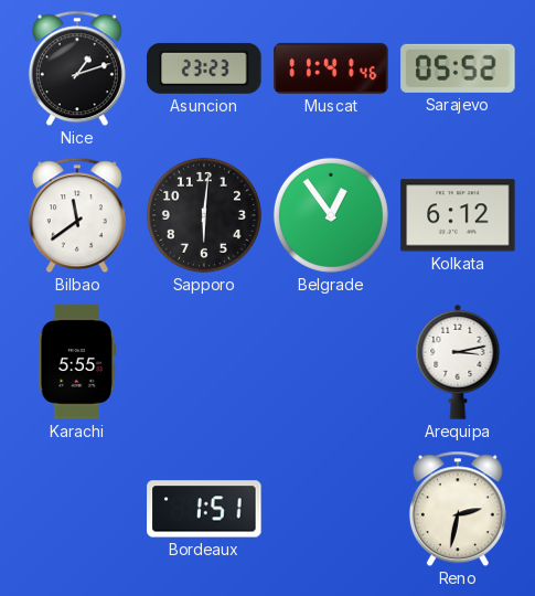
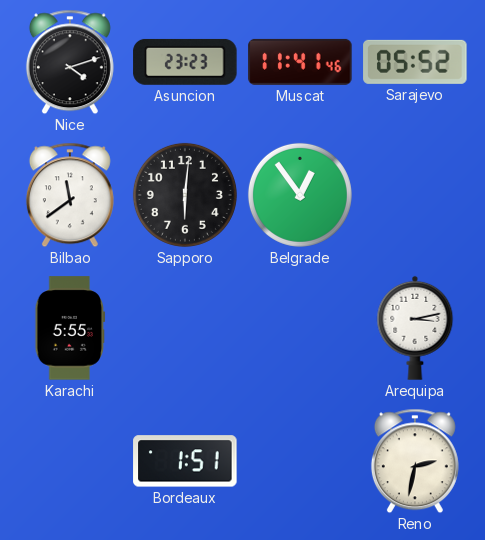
Nice: 1:12 -> 4:12 (70, 62)
Kolkata: 6:12 -> none (458, 215)
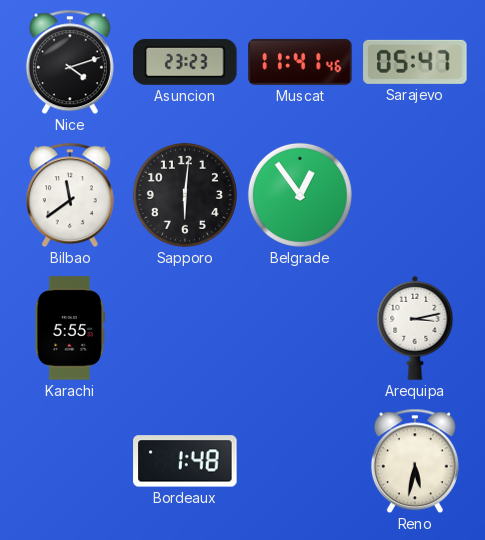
Sarajevo: 05:52 -> 05:47 (415, 62)
Bordeaux: 1:51 -> 1:48 (185, 461)
Reno: 2:32 -> 5:32 (415, 461)
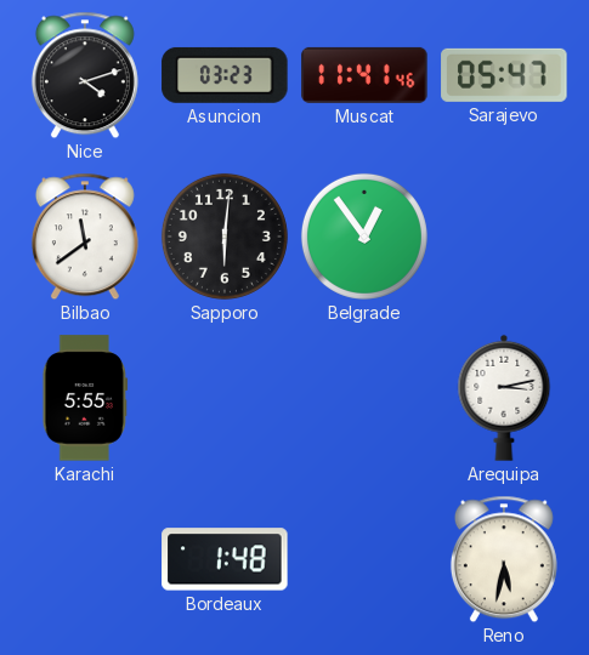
Asuncion: 23:23 -> 03:23 (225, 75)
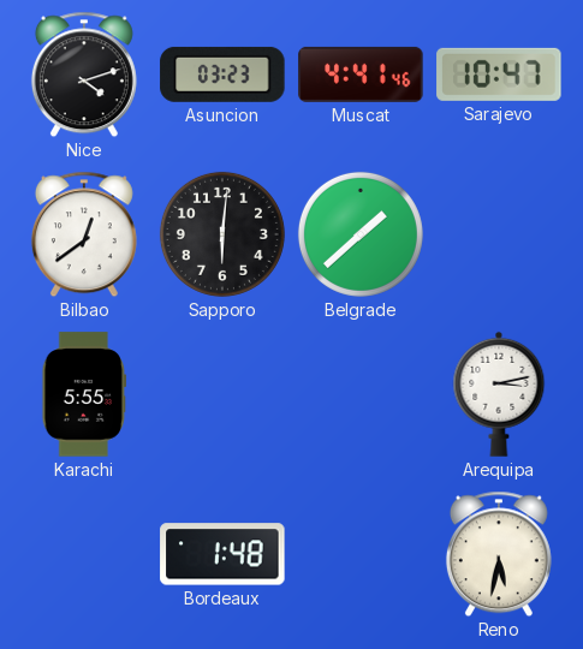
Muscat: 11:41 -> 4:41 (361, 75)
Sarajevo: 05:47 -> 10:47 (499, 75)
Bilbao: 11:39 -> 12:39 (84, 234)
Belgrade: 12:54 -> 1:38 (361, 234)
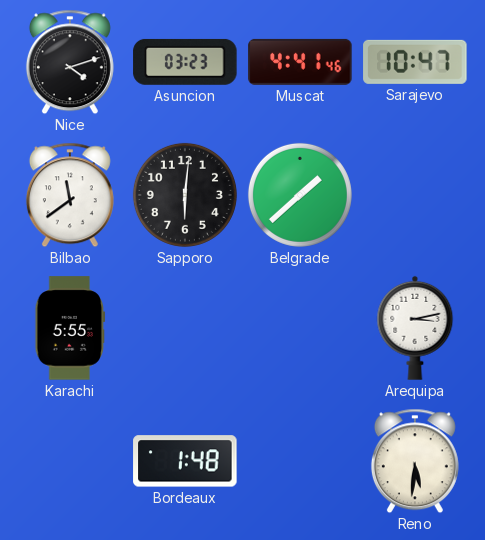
Bilbao: 12:39 -> 11:39 (70, 195)
Reno: 5:32 -> 5:31 (415, 461)
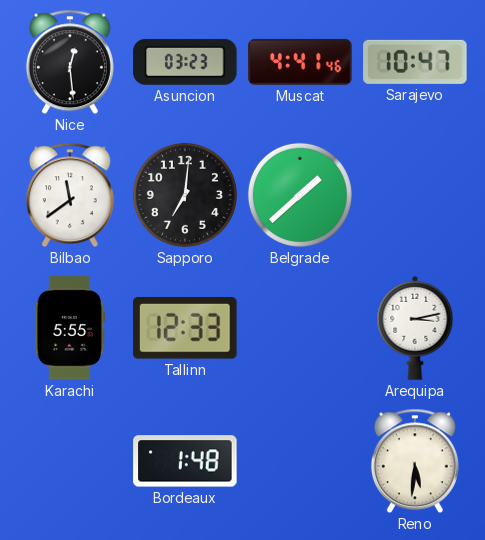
Nice: 4:12 -> 12:29 (70, 62)
Sapporo: 6:01 -> 7:01 (185, 195)
Tallinn: none -> 12:33 (185, 328)
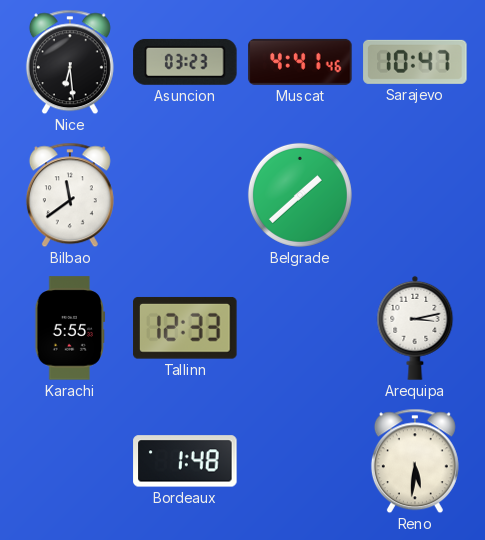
Nice: 12:29 -> 6:29 (70, 62)
Sapporo: 7:01 -> none (185, 195)
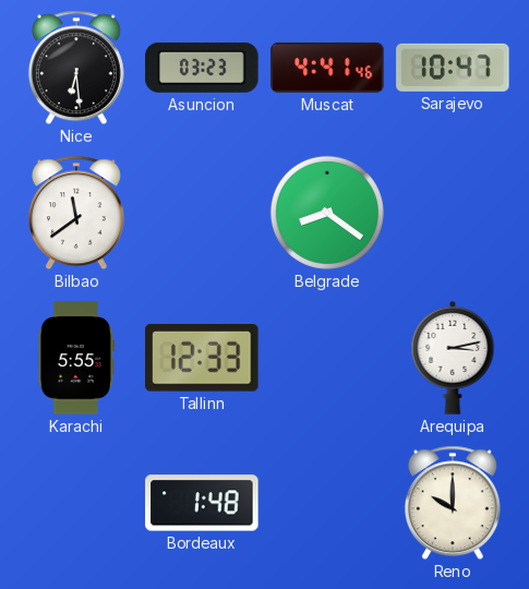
Belgrade: 1:38 -> 8:21 (327, 213)
Reno: 5:31 -> 10:00 (453, 503)
